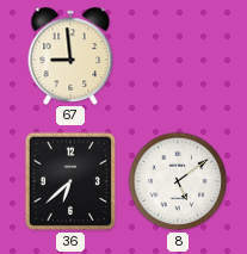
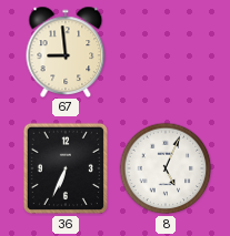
36: 6:38 -> 6:34 (66, 168)
8: 5:09 -> 5:04 (166, 168)
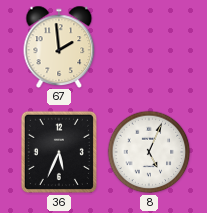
67: 8:59 -> 1:59 (59, 46)
36: 6:34 -> 5:34 (59, 152)
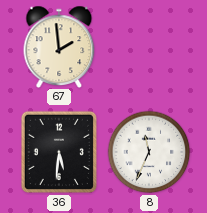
36: 5:34 -> 5:31 (59, 152)
8: 5:04 -> 11:34 (149, 152)
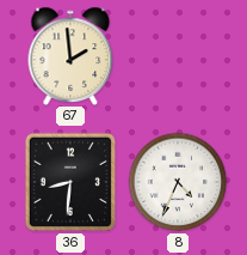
36: 5:31 -> 8:31 (70, 182)
8: 11:34 -> 4:34 (178, 182)
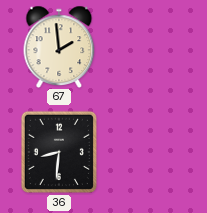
8: 4:34 -> none (178, 182)
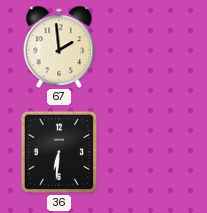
36: 8:31 -> 6:31 (59, 152)
